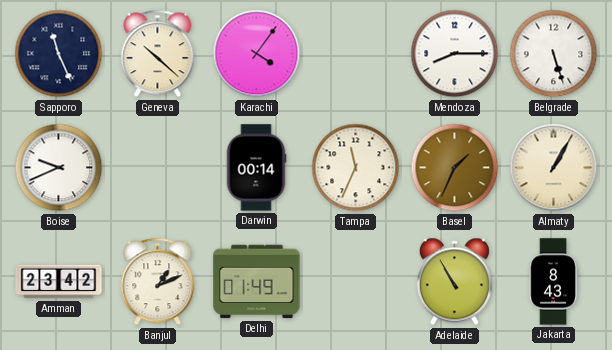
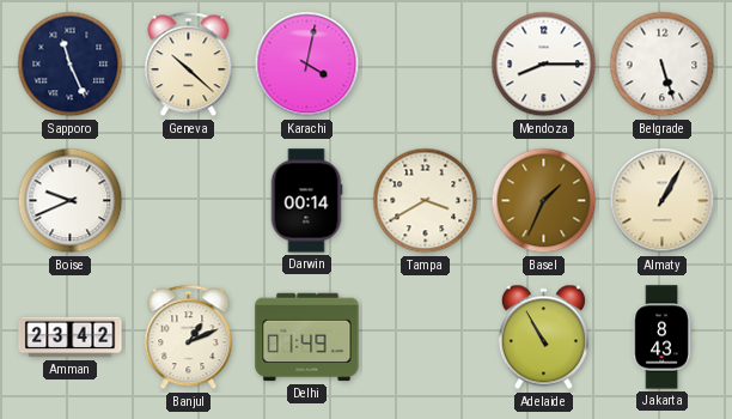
Karachi: 4:06 -> 4:02 (307, 65)
Tampa: 11:34 -> 3:40 (426, 201)
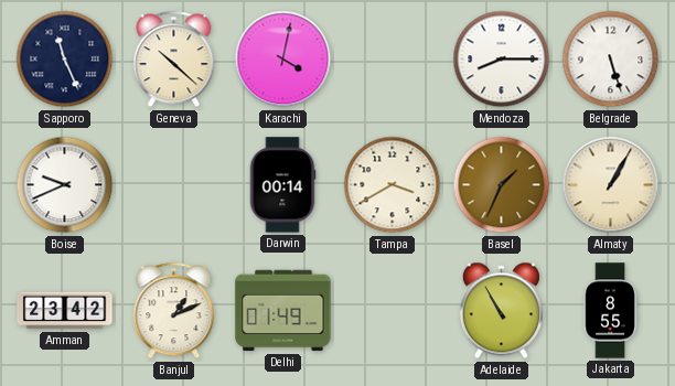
Jakarta: 8:43 -> 8:55 (610, 311)
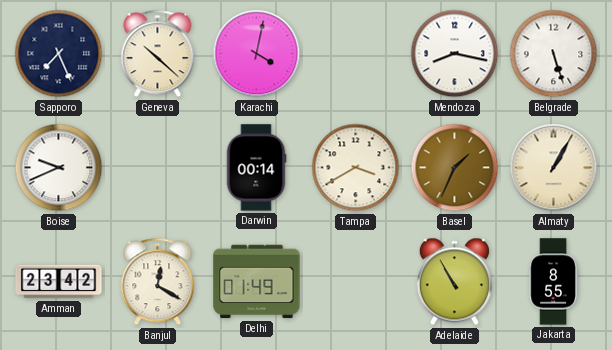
Sapporo: 11:26 -> 7:26 (59, 54)
Mendoza: 8:15 -> 8:17 (455, 54)
Banjul: 1:11 -> 12:20 (158, 282)
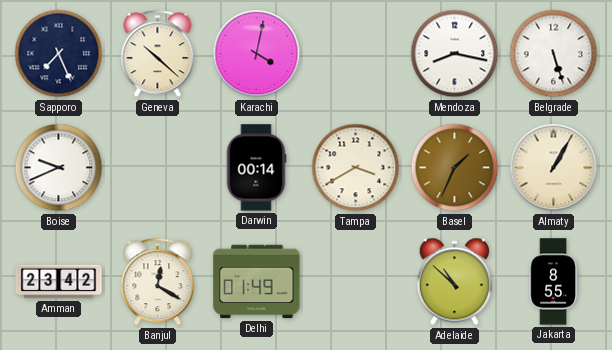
Adelaide: 10:55 -> 10:52 (454, 282)
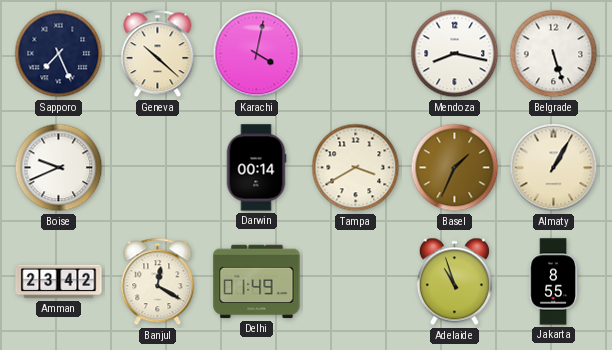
Adelaide: 10:52 -> 10:57 (454, 282)
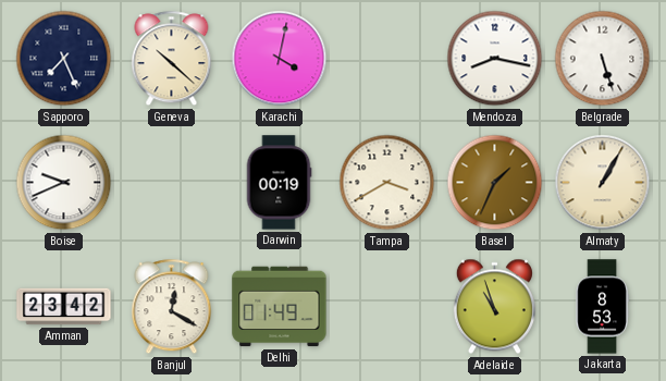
Darwin: 00:14 -> 00:19 (279, 183)
Jakarta: 8:55 -> 8:53 (602, 307)
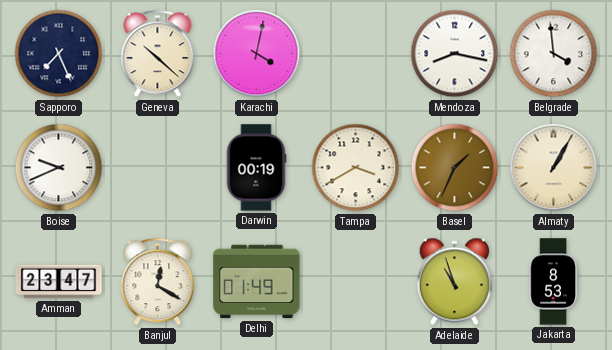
Belgrade: 5:27 -> 3:59 (554, 54)
Amman: 23:42 -> 23:47 (59, 282)
